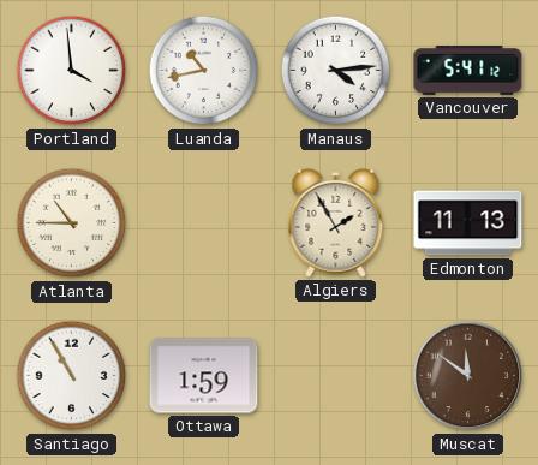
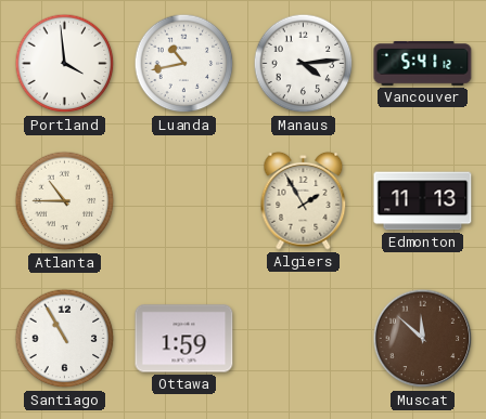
Muscat: 11:51 -> 11:52 (423, 339)
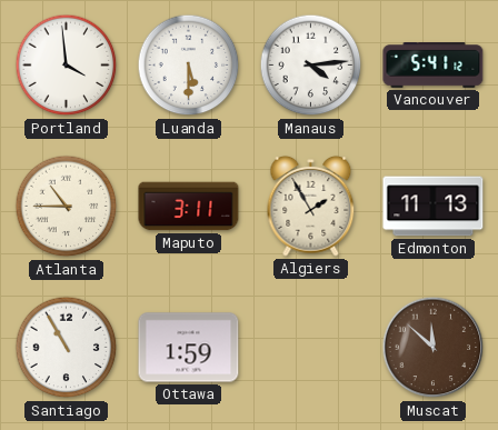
Luanda: 10:43 -> 5:30 (189, 66)
Maputo: none -> 3:11 (189, 207)
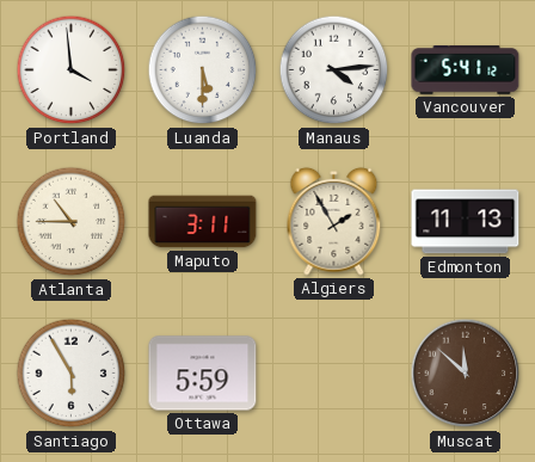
Santiago: 10:55 -> 5:55 (72, 374)
Ottawa: 1:59 -> 5:59 (203, 374)
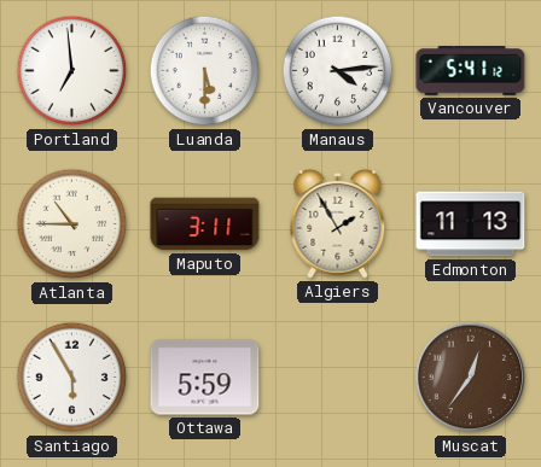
Portland: 3:59 -> 6:59 (72, 71)
Muscat: 11:52 -> 12:36 (471, 378)
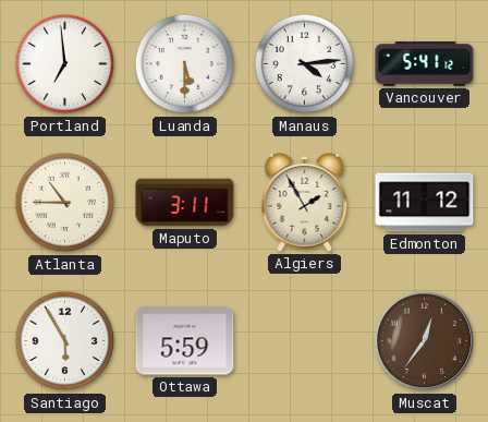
Edmonton: 11:13 -> 11:12 (425, 203)
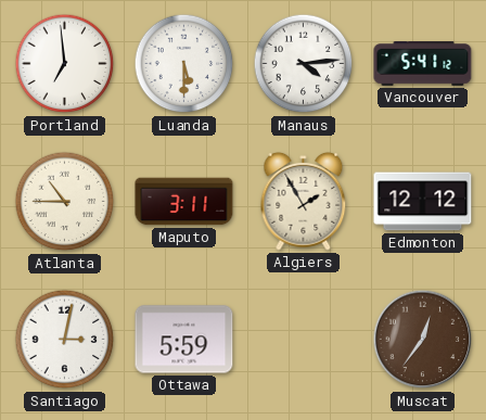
Edmonton: 11:12 -> 12:12 (423, 202)
Santiago: 5:55 -> 3:02 (65, 340)
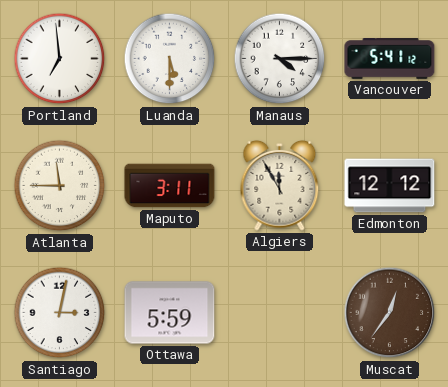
Manaus: 4:14 -> 4:15 (280, 59)
Atlanta: 10:45 -> 11:45 (60, 186)
Algiers: 1:55 -> 11:55 (280, 185)
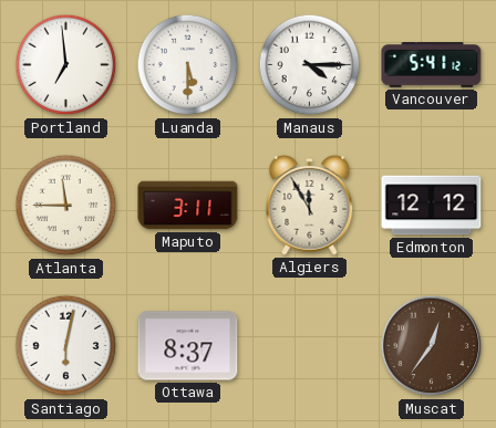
Santiago: 3:02 -> 6:02 (66, 346)
Ottawa: 5:59 -> 8:37 (188, 346)
